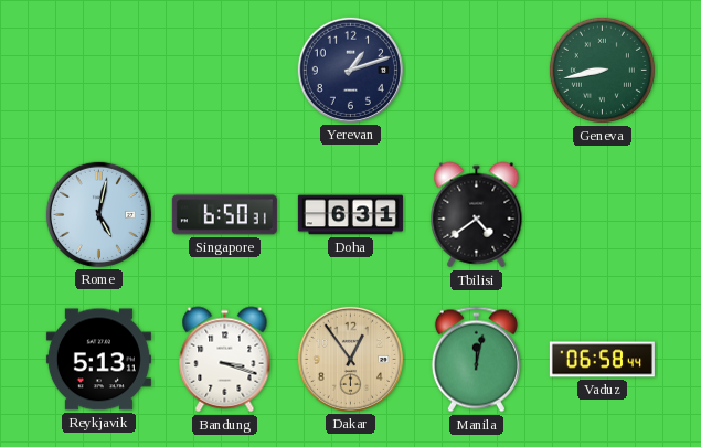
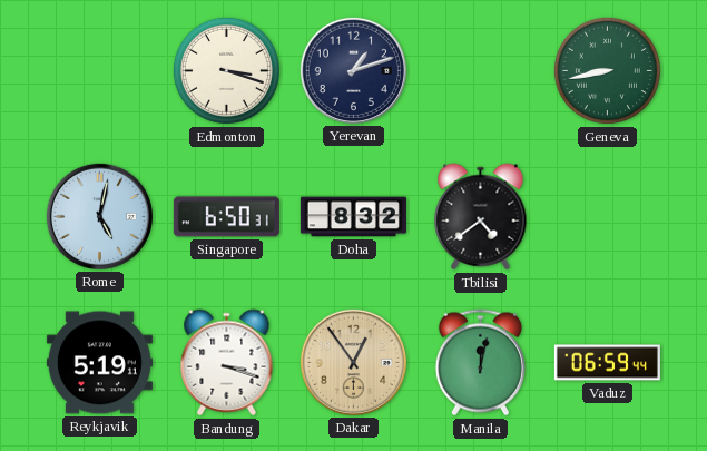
Edmonton: none -> 3:18 (226, 70)
Doha: 6:31 -> 8:32 (353, 217)
Reykjavik: 5:13 -> 5:19 (99, 363)
Vaduz: 06:58 -> 06:59 (607, 363)
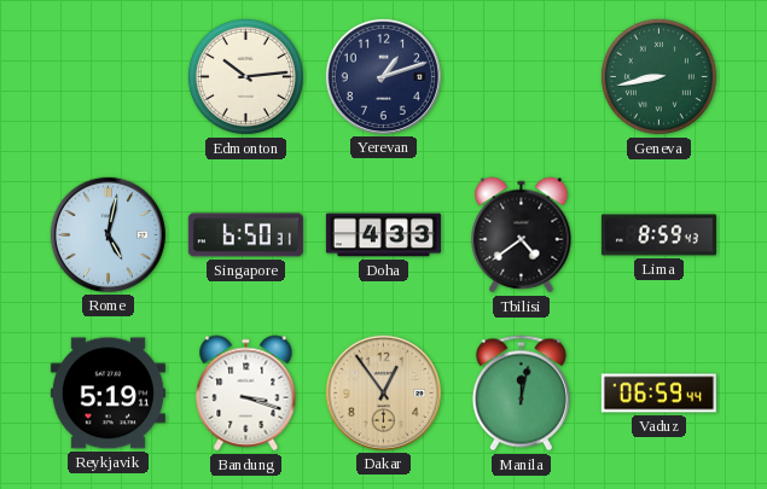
Edmonton: 3:18 -> 10:14 (245, 76)
Doha: 8:32 -> 4:33 (383, 235)
Lima: none -> 8:59 (658, 235)
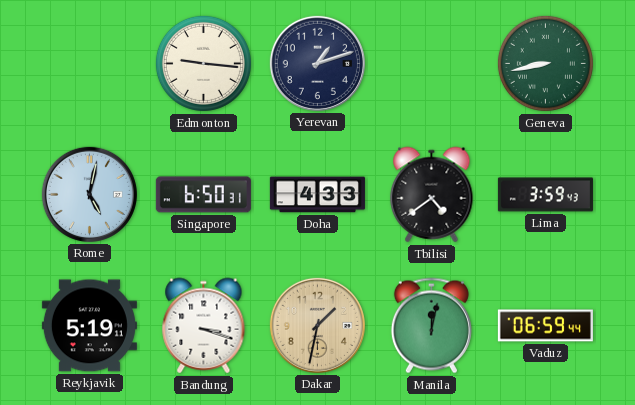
Edmonton: 10:14 -> 9:16 (203, 63)
Lima: 8:59 -> 3:59 (545, 195)
Dakar: 12:54 -> 1:32 (317, 325)
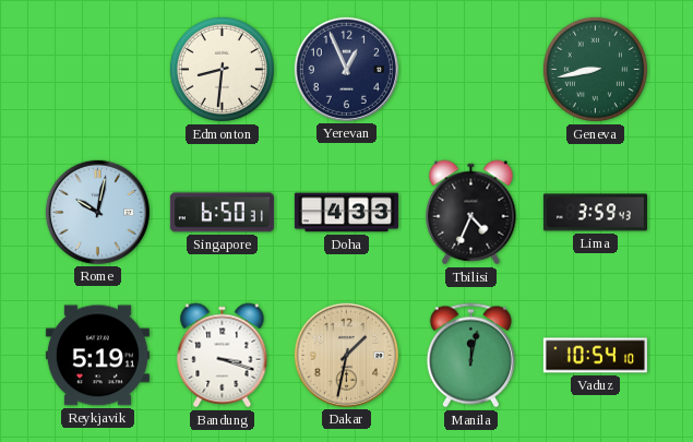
Edmonton: 9:16 -> 8:31 (222, 69)
Yerevan: 1:12 -> 12:56 (346, 69)
Rome: 5:02 -> 10:02 (97, 212)
Tbilisi: 4:39 -> 4:34 (471, 213)
Vaduz: 06:59 -> 10:54 (595, 356)
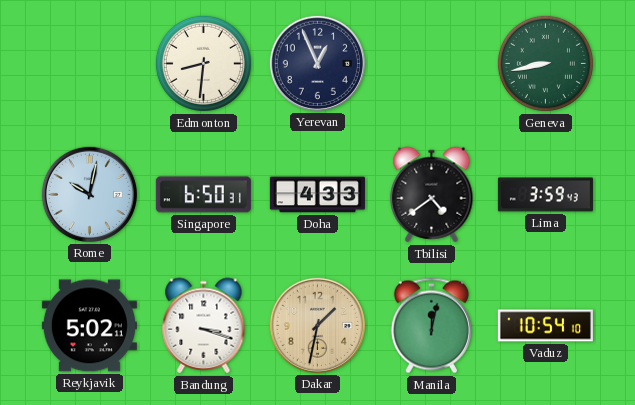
Tbilisi: 4:34 -> 4:39 (432, 195)
Reykjavik: 5:19 -> 5:02 (89, 326)
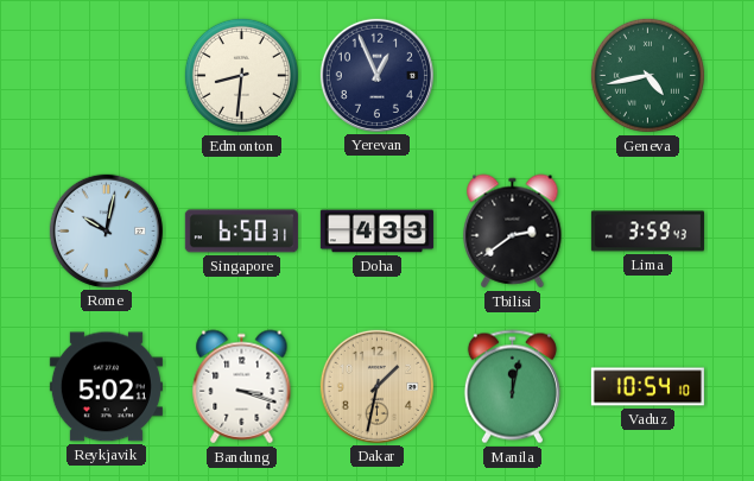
Geneva: 8:43 -> 4:43 (647, 75)
Tbilisi: 4:39 -> 2:39 (513, 232)
